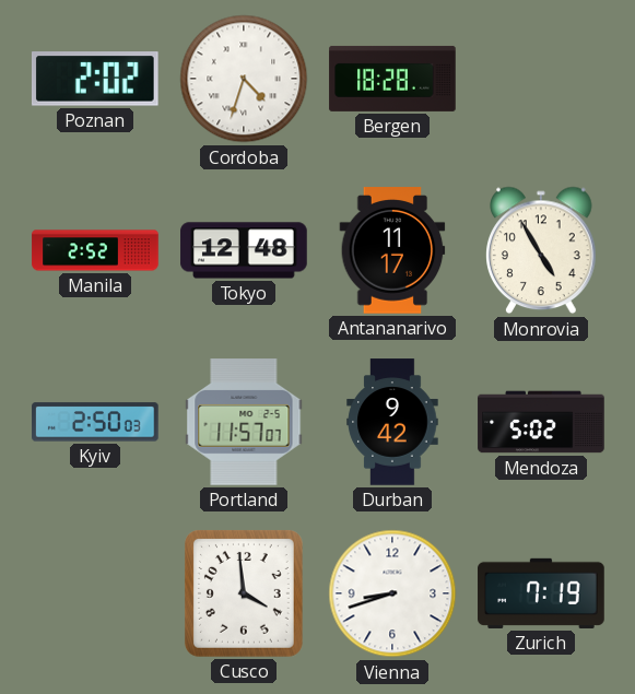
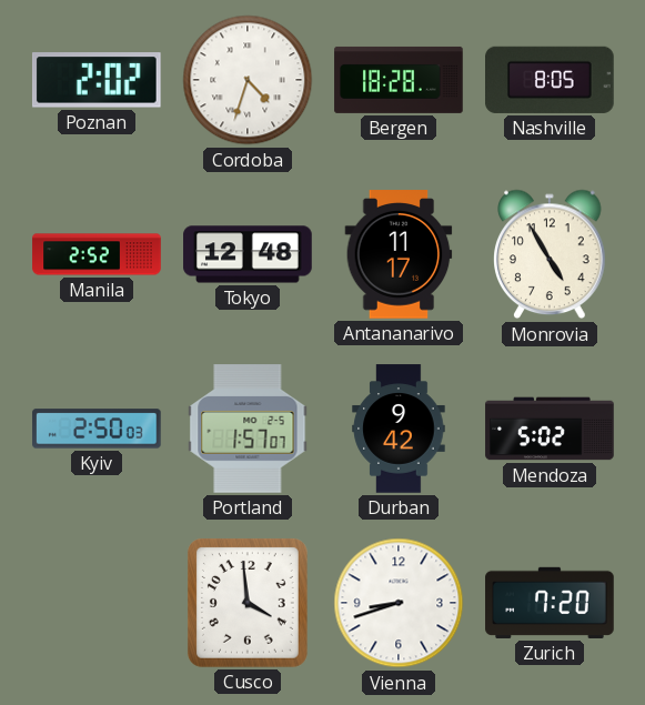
Nashville: none -> 8:05 (551, 80)
Portland: 11:57 -> 1:57 (248, 429)
Zurich: 7:19 -> 7:20 (550, 603)
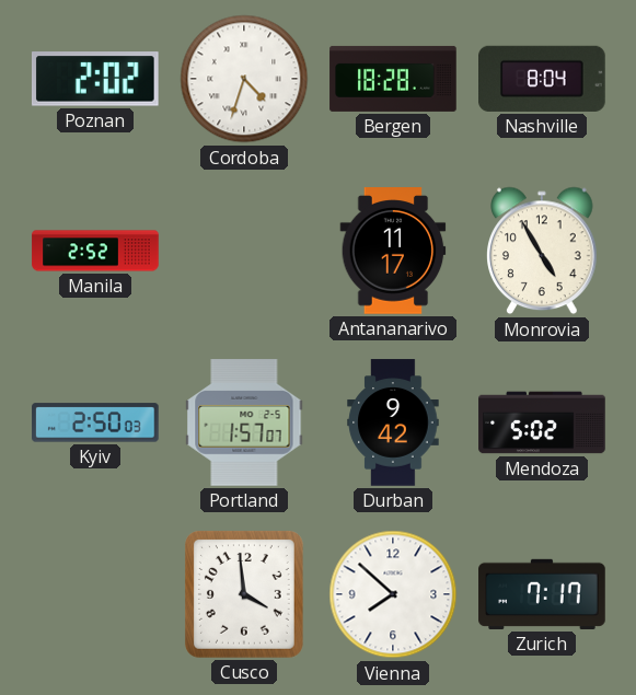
Nashville: 8:05 -> 8:04 (543, 79)
Tokyo: 12:48 -> none (248, 254)
Vienna: 8:42 -> 7:52 (393, 594)
Zurich: 7:20 -> 7:17 (542, 594)
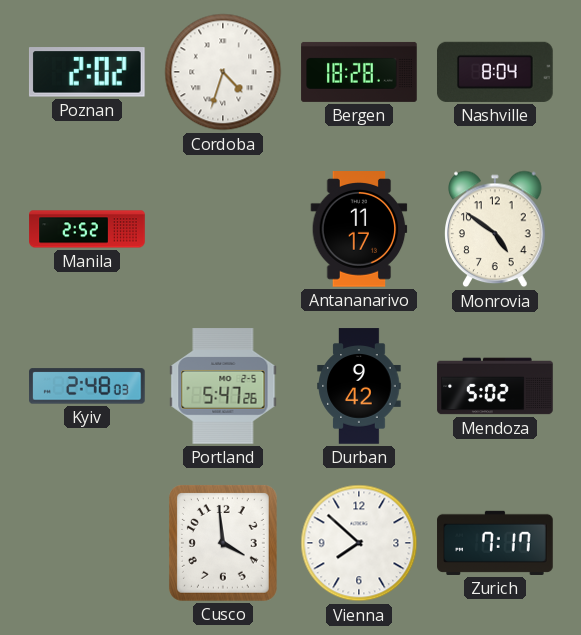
Monrovia: 4:55 -> 4:51 (495, 229)
Kyiv: 2:50 -> 2:48 (87, 386)
Portland: 1:57 -> 5:47 (223, 386)
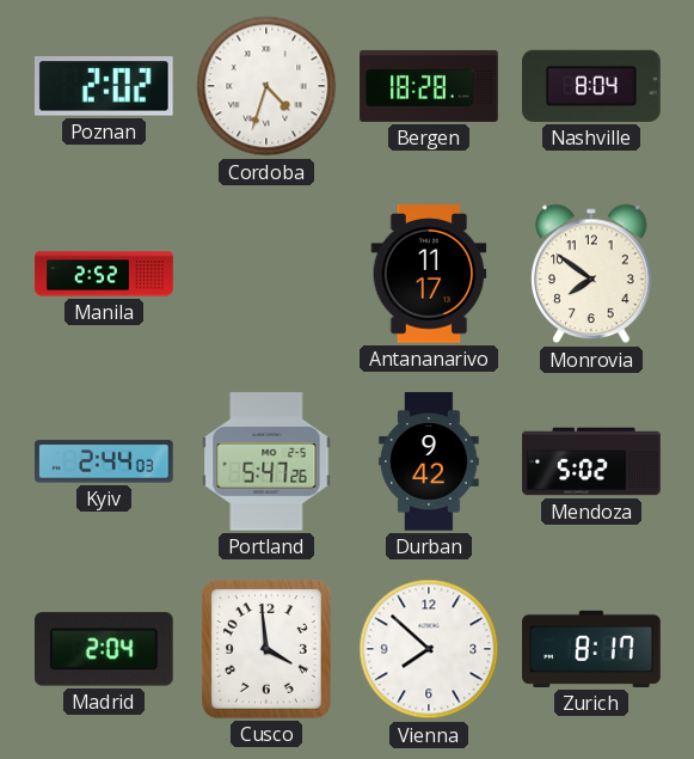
Monrovia: 4:51 -> 7:51 (591, 274)
Kyiv: 2:48 -> 2:44 (104, 461)
Madrid: none -> 2:04 (104, 649)
Zurich: 7:17 -> 8:17 (591, 649)
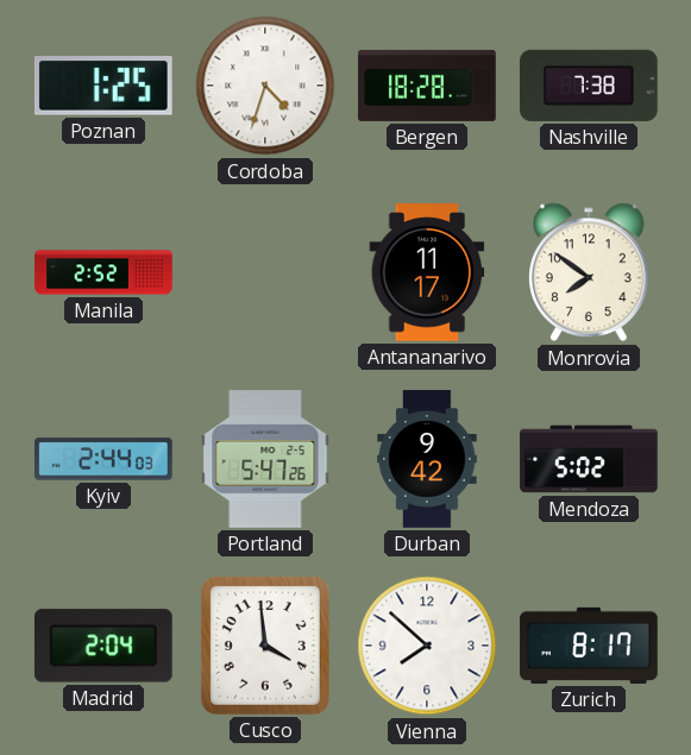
Poznan: 2:02 -> 1:25 (103, 86)
Nashville: 8:04 -> 7:38 (590, 86)
